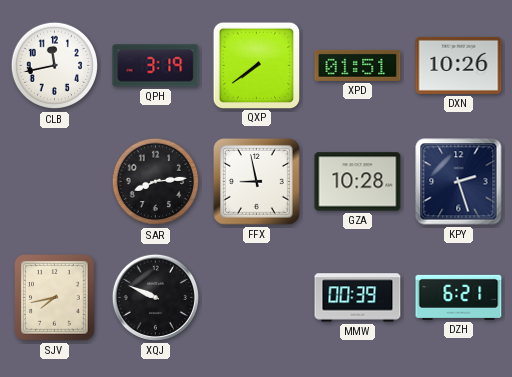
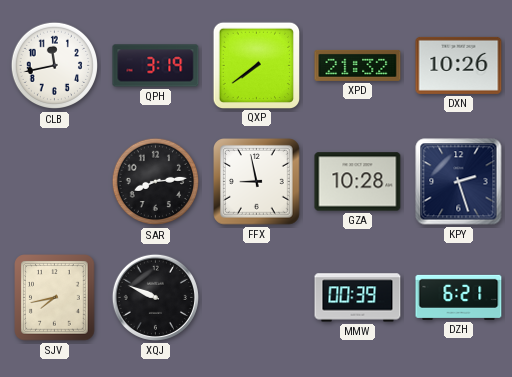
XPD: 01:51 -> 21:32 (358, 65)
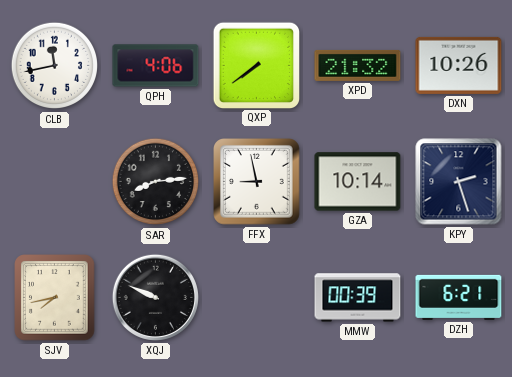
QPH: 3:19 -> 4:06 (156, 66)
GZA: 10:28 -> 10:14 (358, 182)
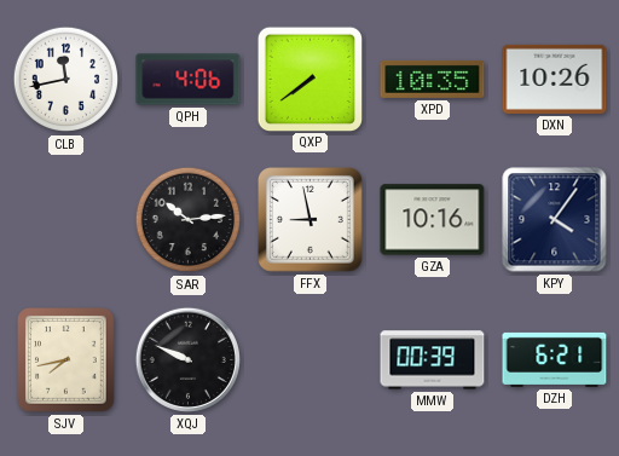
XPD: 21:32 -> 10:35 (433, 79)
SAR: 8:14 -> 10:14 (189, 220)
GZA: 10:14 -> 10:16 (433, 220)
KPY: 2:27 -> 4:06 (555, 220)
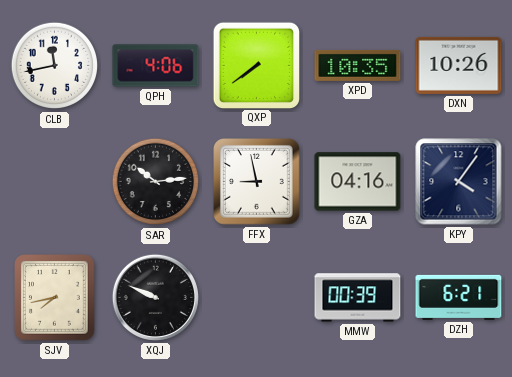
GZA: 10:16 -> 04:16 (358, 182)
